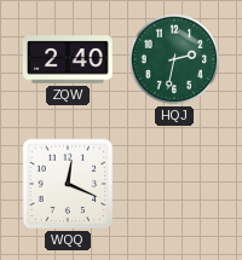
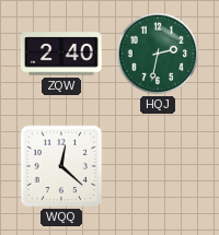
WQQ: 12:19 -> 12:22 (61, 166)
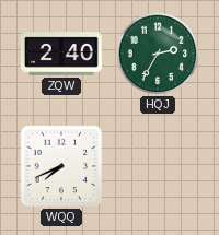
HQJ: 2:32 -> 2:35 (158, 54)
WQQ: 12:22 -> 7:41 (61, 166)
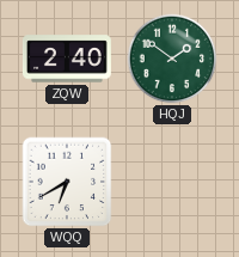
HQJ: 2:35 -> 1:51 (172, 59)
WQQ: 7:41 -> 6:40 (67, 182)
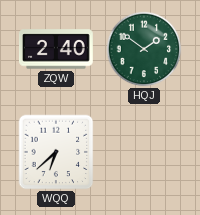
WQQ: 6:40 -> 6:38 (56, 152)
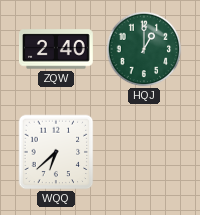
HQJ: 1:51 -> 1:00 (144, 49)
